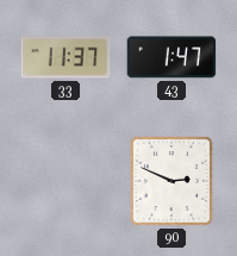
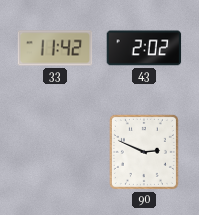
33: 11:37 -> 11:42 (55, 48)
43: 1:47 -> 2:02 (144, 48)
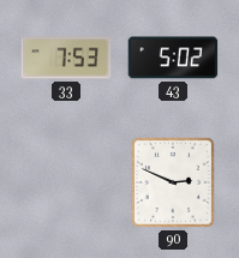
33: 11:42 -> 7:53 (66, 58)
43: 2:02 -> 5:02 (173, 58)
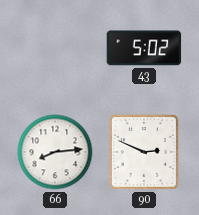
33: 7:53 -> none (66, 58)
66: none -> 8:14 (55, 152)
